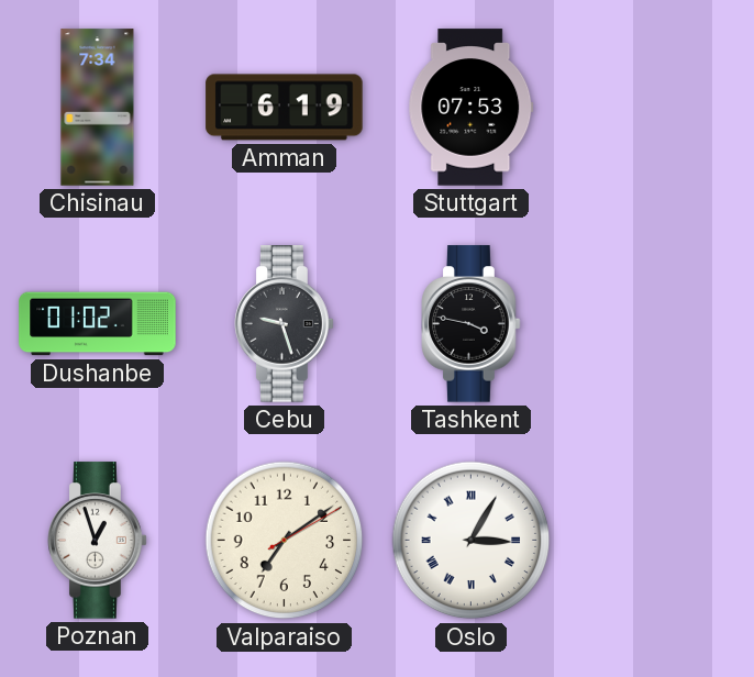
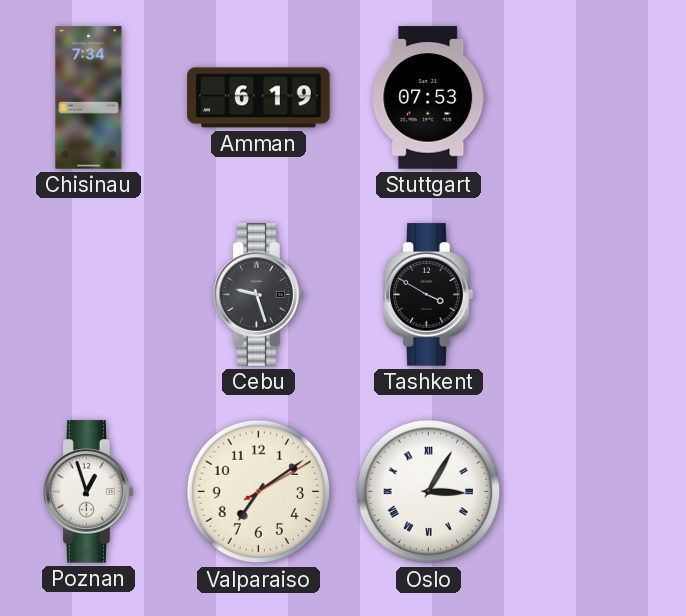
Dushanbe: 01:02 -> none (98, 324)
Tashkent: 3:47 -> 3:50 (429, 295)
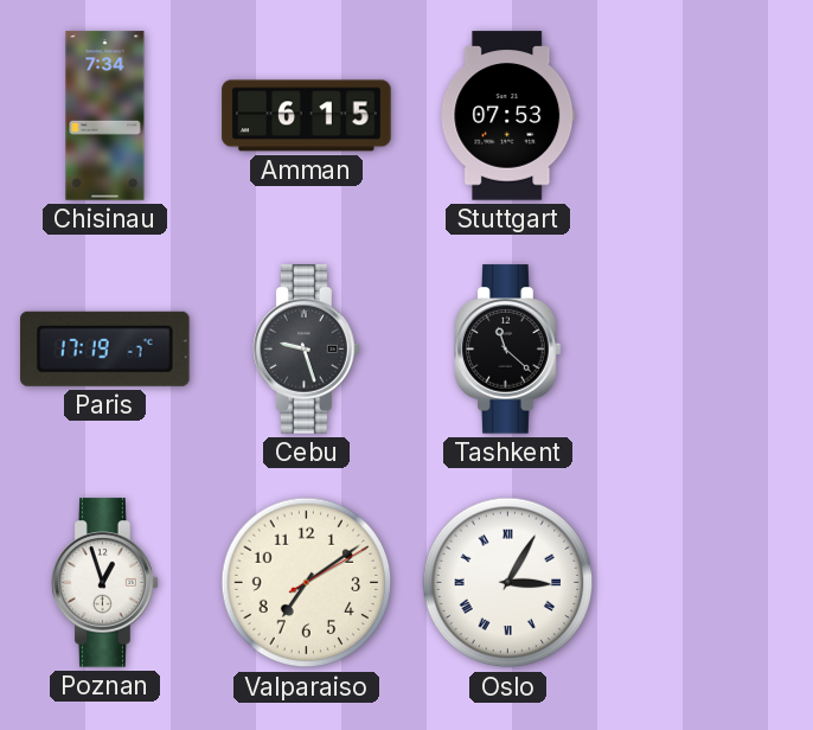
Amman: 6:19 -> 6:15 (307, 116)
Paris: none -> 17:19 (105, 348)
Tashkent: 3:50 -> 11:22 (508, 350)
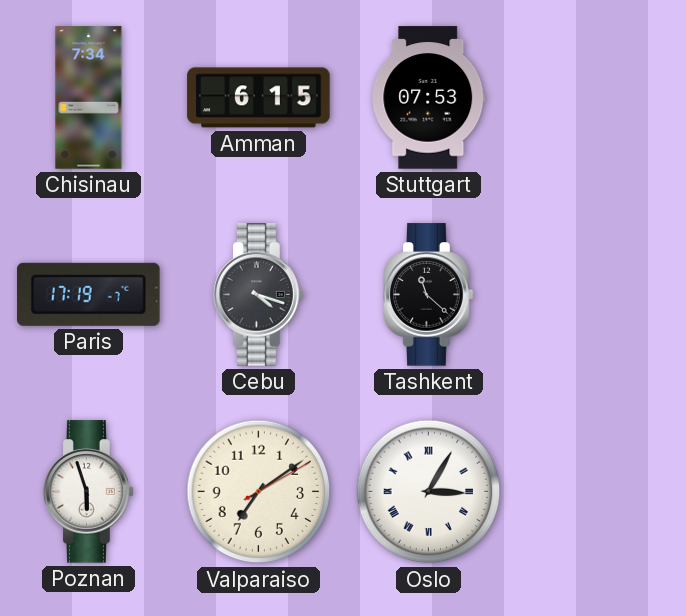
Cebu: 9:27 -> 4:18 (259, 295)
Poznan: 12:57 -> 5:57 (89, 492)
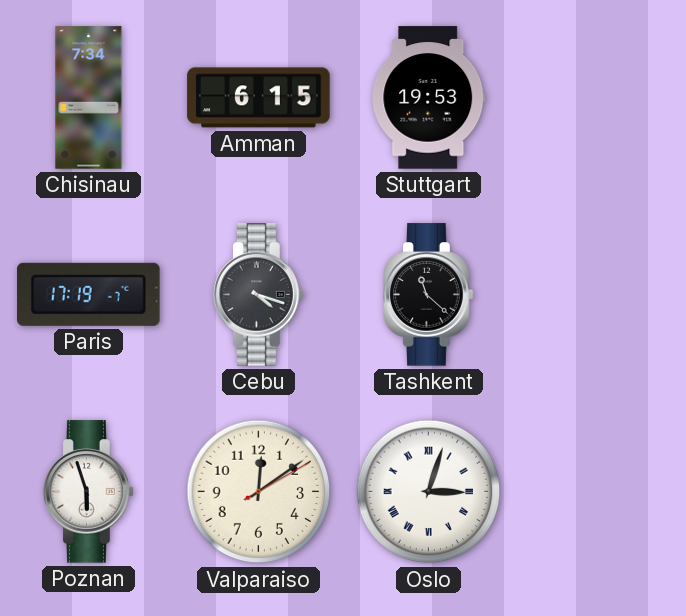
Stuttgart: 07:53 -> 19:53 (429, 98)
Valparaiso: 7:09 -> 12:09 (259, 492)
Oslo: 3:05 -> 3:03 (429, 492)
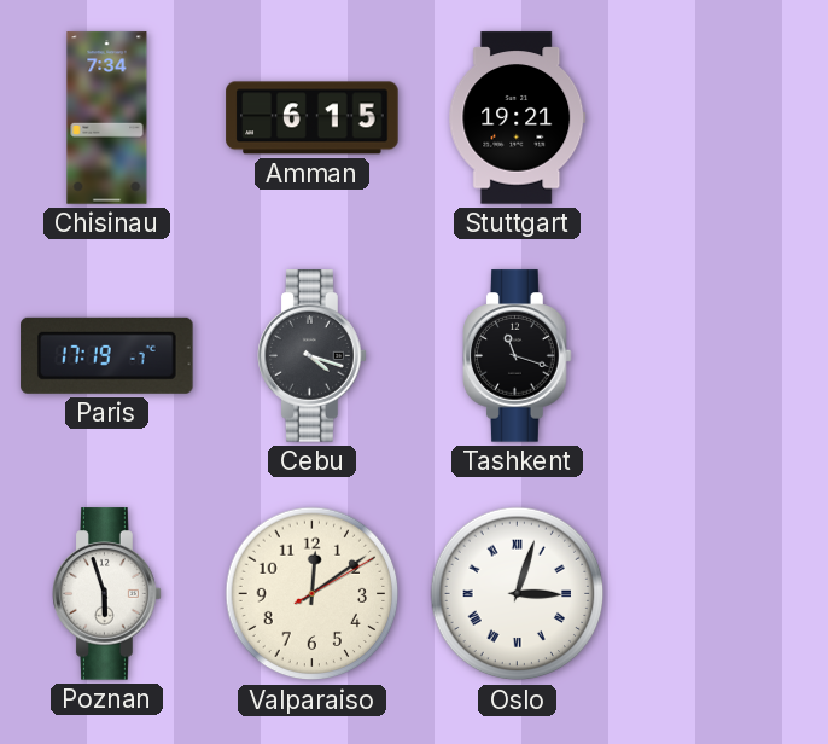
Stuttgart: 19:53 -> 19:21 (518, 118)
Tashkent: 11:22 -> 11:18 (518, 356)
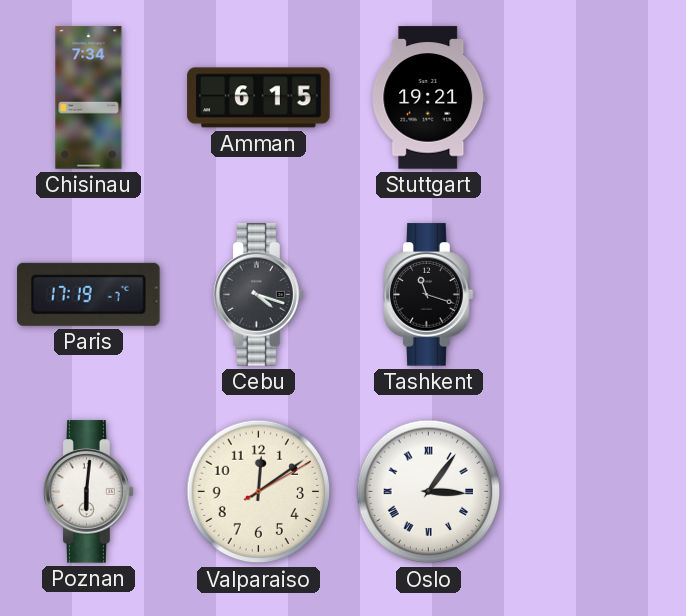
Poznan: 5:57 -> 6:01 (89, 492)
Oslo: 3:03 -> 3:06 (429, 492)
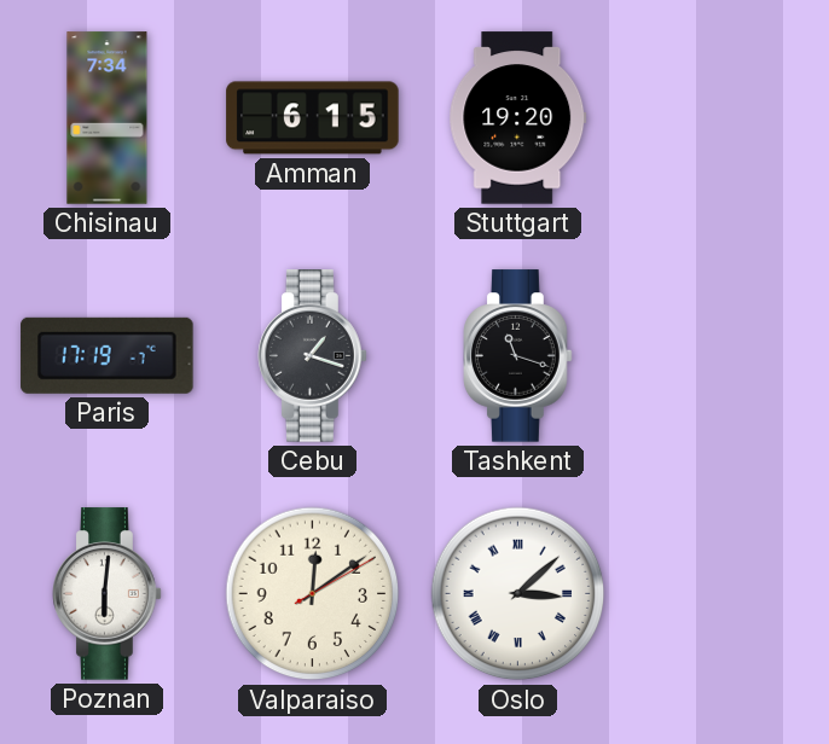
Stuttgart: 19:21 -> 19:20 (518, 118)
Cebu: 4:18 -> 1:18 (313, 356)
Oslo: 3:06 -> 3:08 (518, 594)
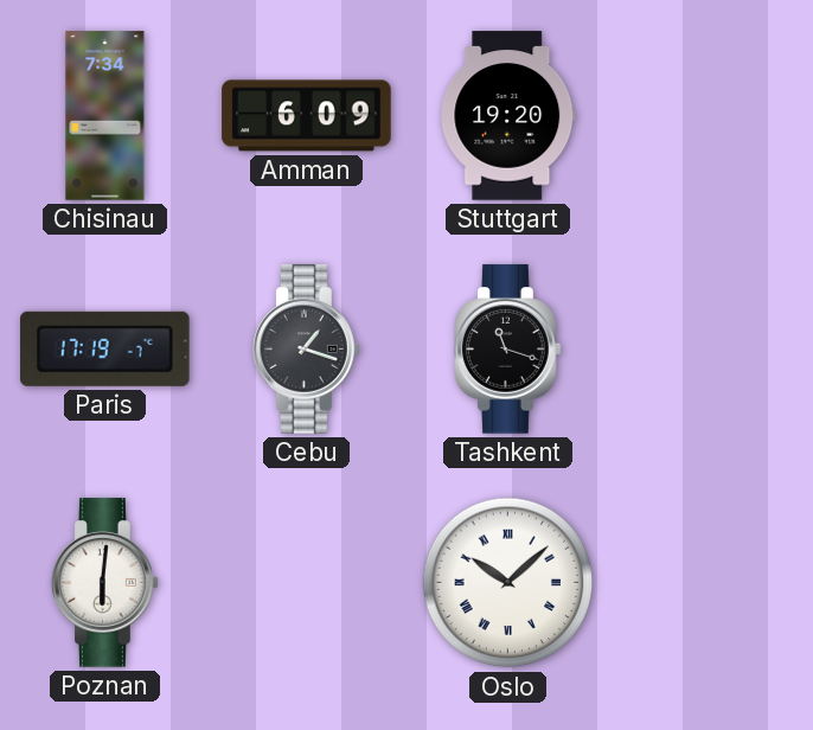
Amman: 6:15 -> 6:09 (307, 116)
Valparaiso: 12:09 -> none (313, 594)
Oslo: 3:08 -> 10:08 (508, 583)
